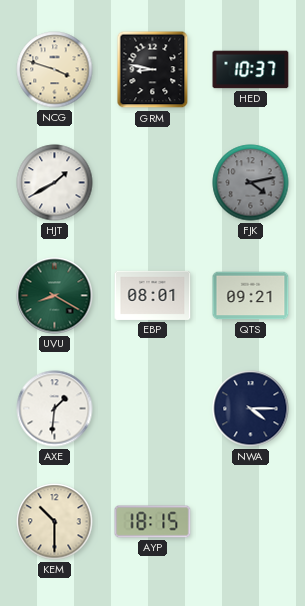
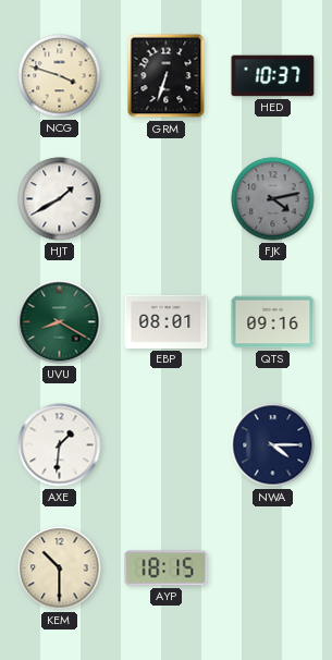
GRM: 8:47 -> 6:33 (167, 76)
QTS: 09:21 -> 09:16 (273, 322)
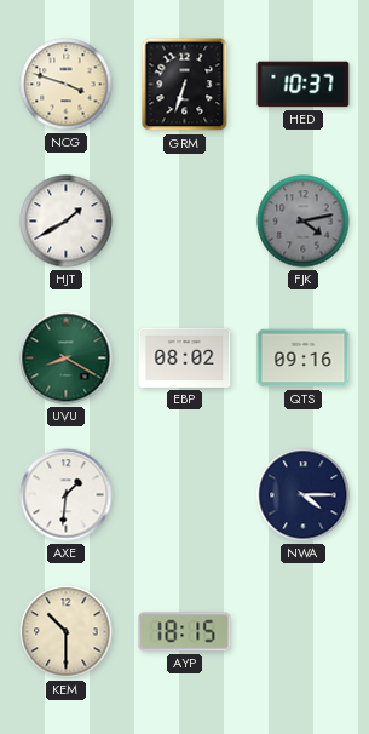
EBP: 08:01 -> 08:02 (185, 357)
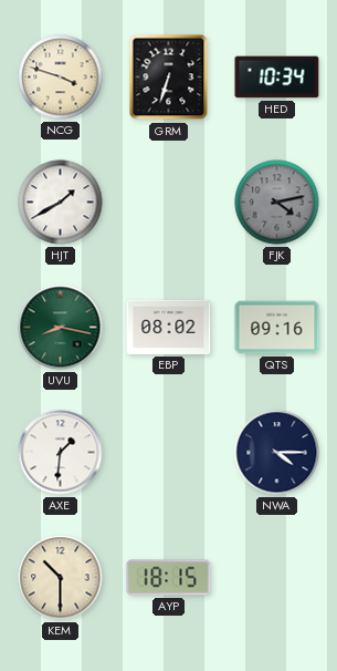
HED: 10:37 -> 10:34 (277, 78)
UVU: 8:20 -> 8:17 (61, 328)
